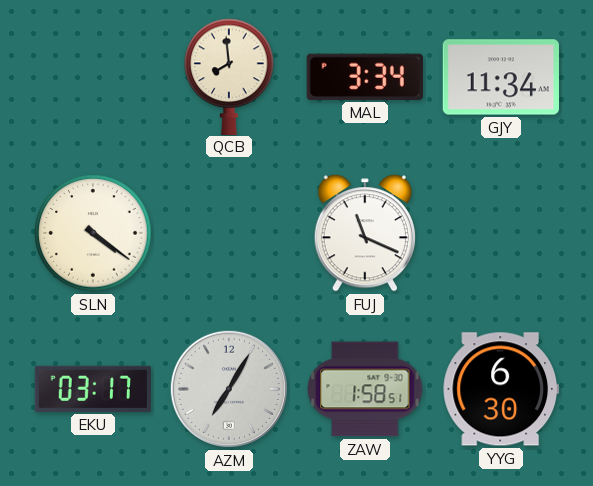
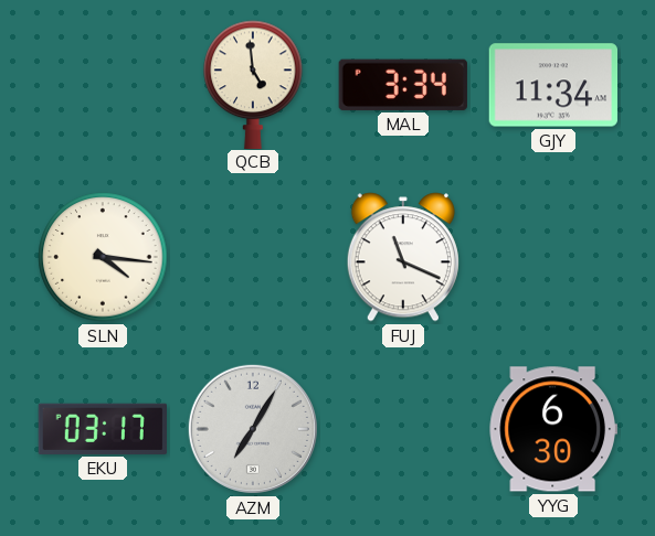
QCB: 7:59 -> 4:59 (253, 84)
SLN: 4:21 -> 4:16 (103, 257)
ZAW: 1:58 -> none (365, 389)
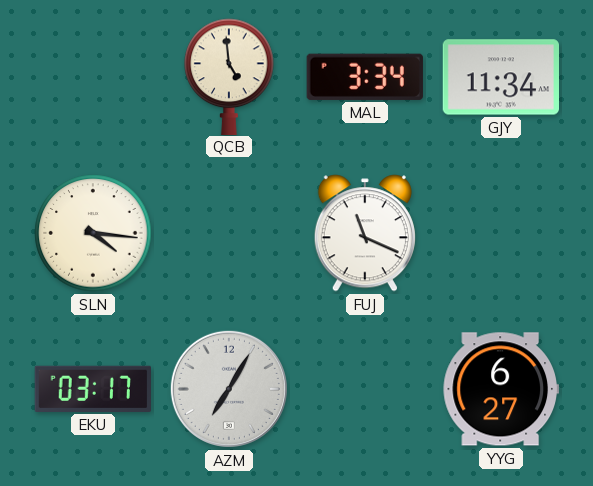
YYG: 6:30 -> 6:27 (500, 389)
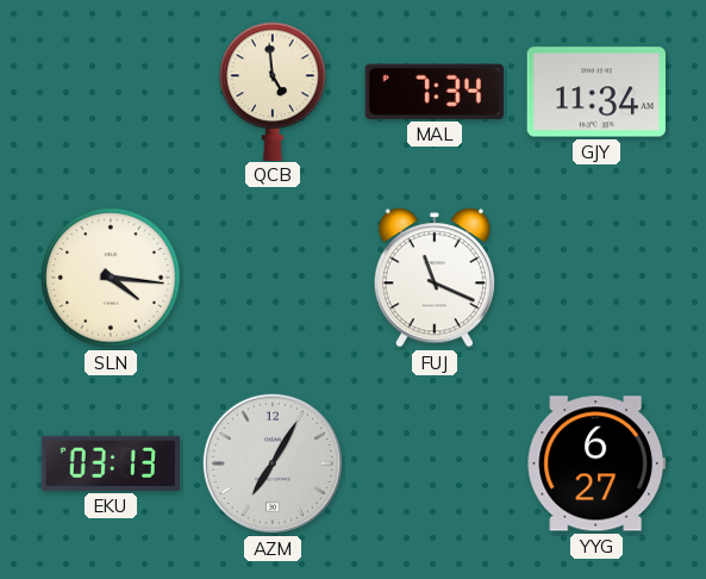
MAL: 3:34 -> 7:34 (435, 92)
EKU: 03:17 -> 03:13 (110, 463)
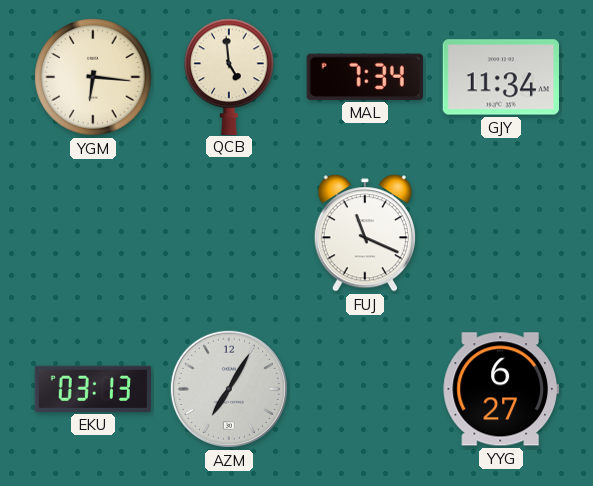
YGM: none -> 6:16 (93, 77)
SLN: 4:16 -> none (111, 278)
